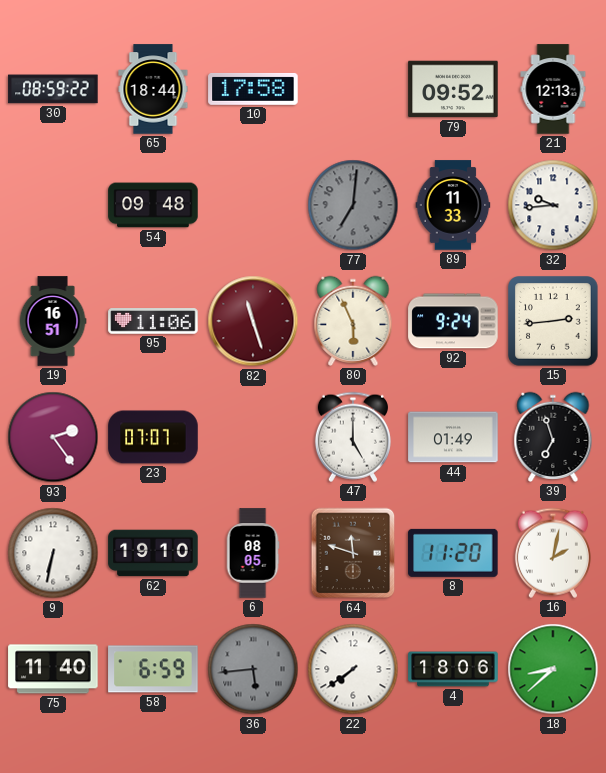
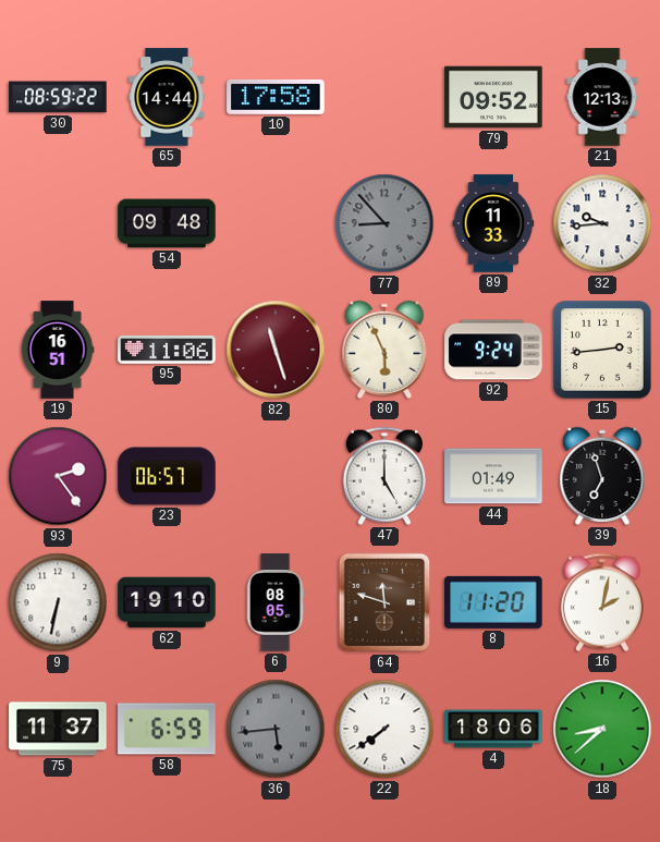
65: 18:44 -> 14:44 (167, 97)
77: 7:01 -> 8:53 (384, 223)
23: 07:07 -> 06:57 (167, 476)
75: 11:40 -> 11:37 (58, 729)
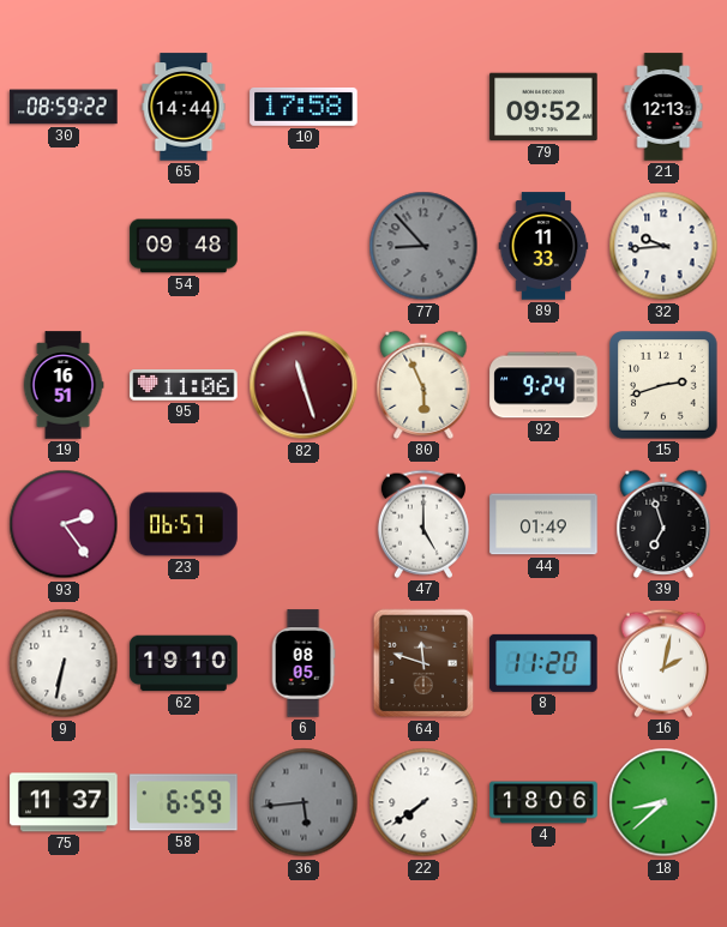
15: 2:44 -> 2:42 (663, 385)
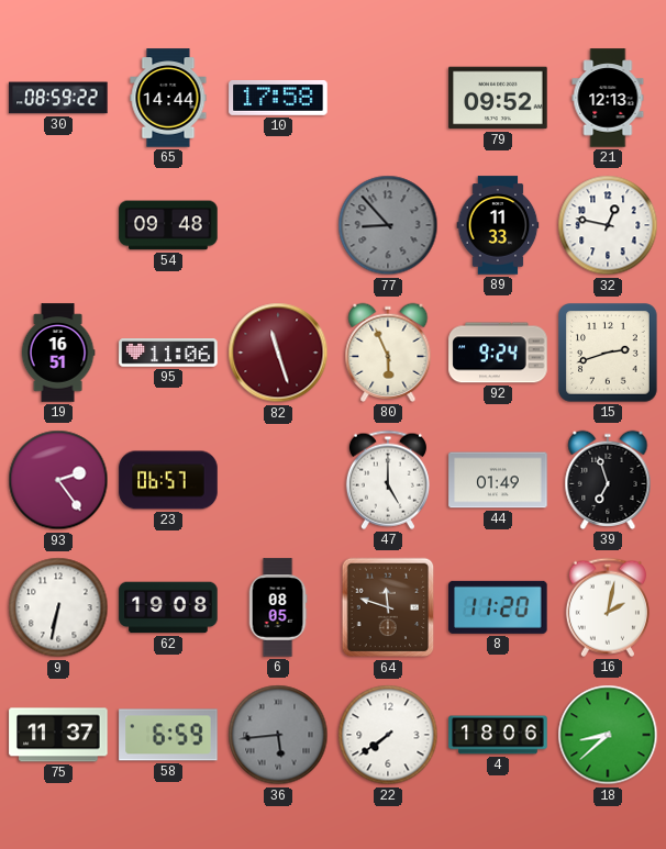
32: 9:44 -> 12:47 (608, 225)
62: 19:10 -> 19:08 (168, 607)
